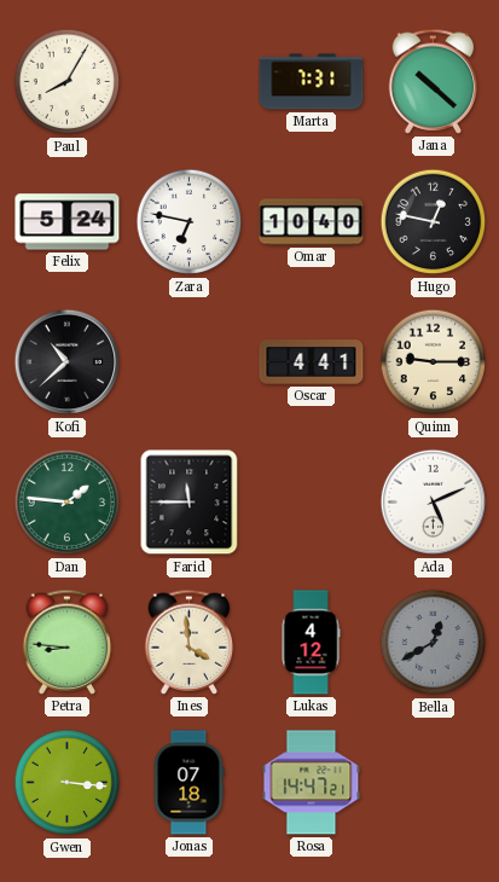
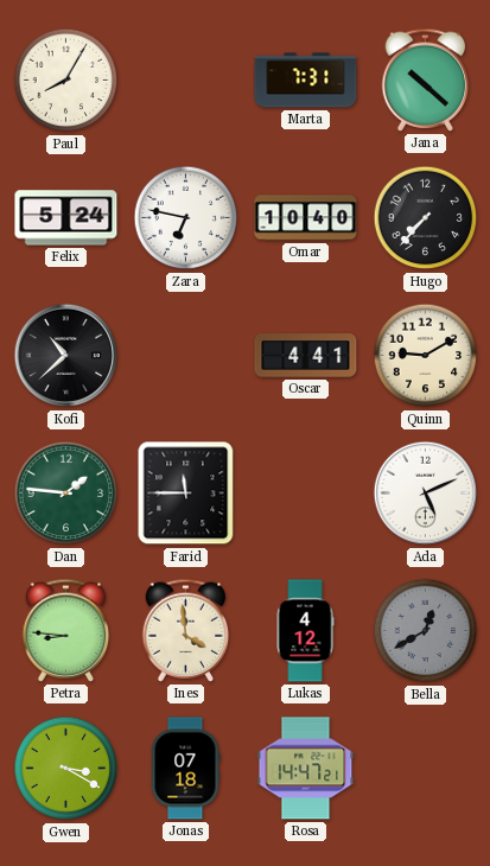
Hugo: 12:47 -> 7:37 (426, 218)
Quinn: 9:15 -> 9:10 (426, 356)
Gwen: 3:16 -> 3:20 (66, 769)
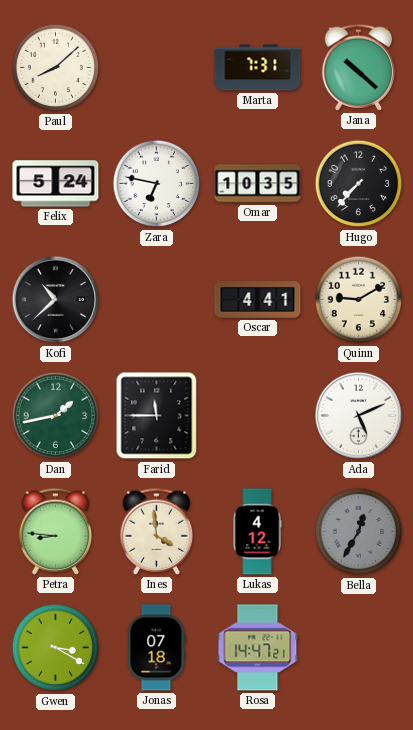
Paul: 8:05 -> 8:08 (56, 68)
Omar: 10:40 -> 10:35 (258, 184)
Dan: 1:46 -> 1:43 (56, 416)
Bella: 12:40 -> 12:35 (359, 532)
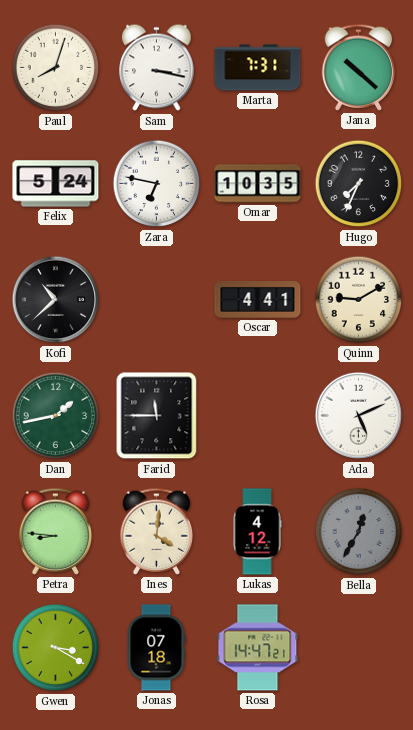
Paul: 8:08 -> 8:03 (56, 68)
Sam: none -> 3:17 (157, 68)
Hugo: 7:37 -> 7:34 (359, 184)
Ines: 3:59 -> 4:01 (157, 531)
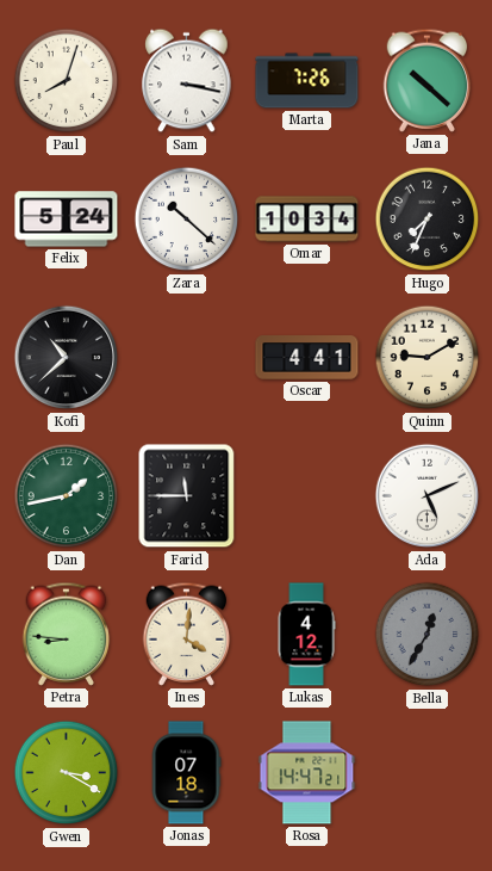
Marta: 7:31 -> 7:26 (307, 81)
Zara: 6:47 -> 10:22 (187, 220)
Omar: 10:35 -> 10:34 (307, 220)
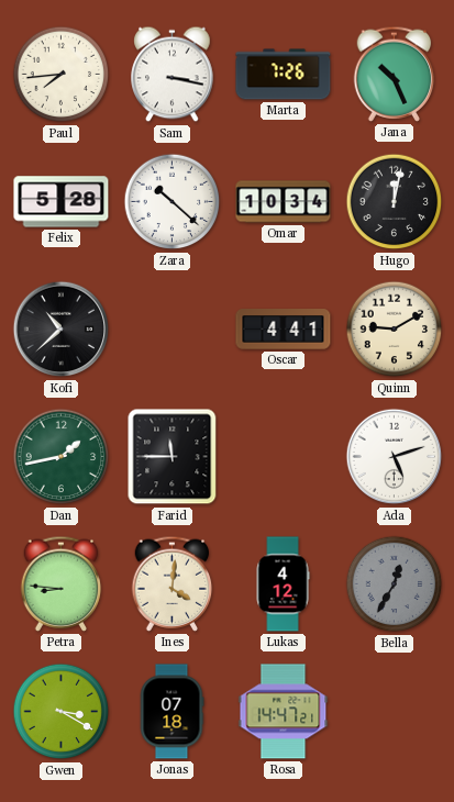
Paul: 8:03 -> 7:44 (62, 75)
Jana: 10:22 -> 10:26 (395, 74)
Felix: 5:24 -> 5:28 (62, 202)
Hugo: 7:34 -> 12:02 (395, 202)
Ada: 5:11 -> 5:12 (395, 457)
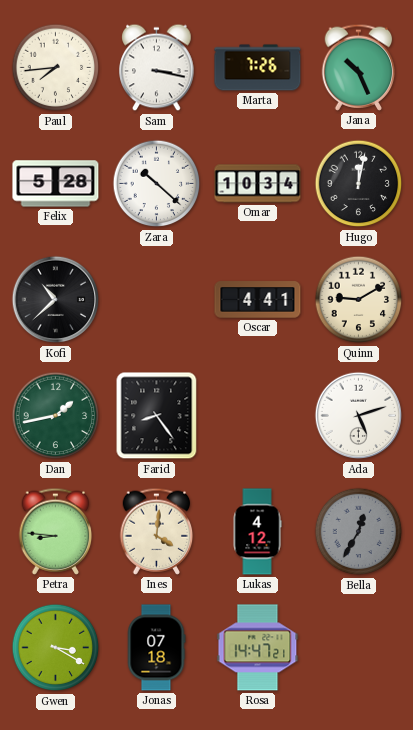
Farid: 11:45 -> 8:24 (157, 416)
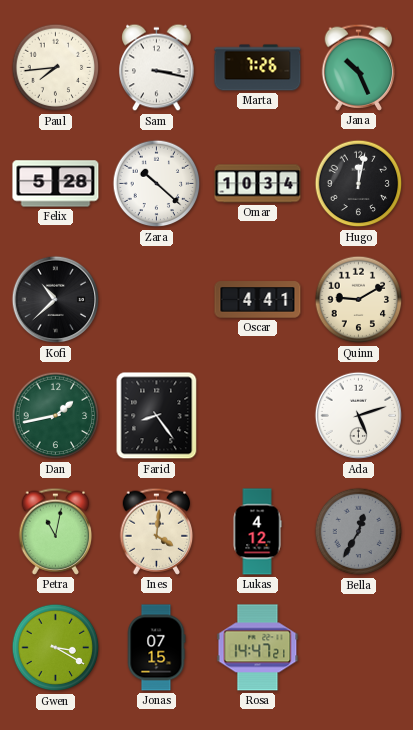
Petra: 8:46 -> 11:02 (56, 531)
Jonas: 07:18 -> 07:15 (156, 648)
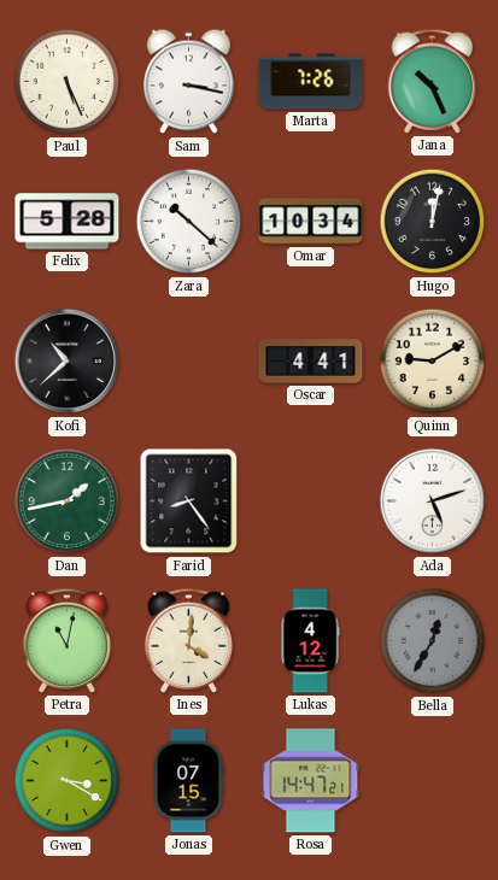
Paul: 7:44 -> 5:26 (68, 82)
